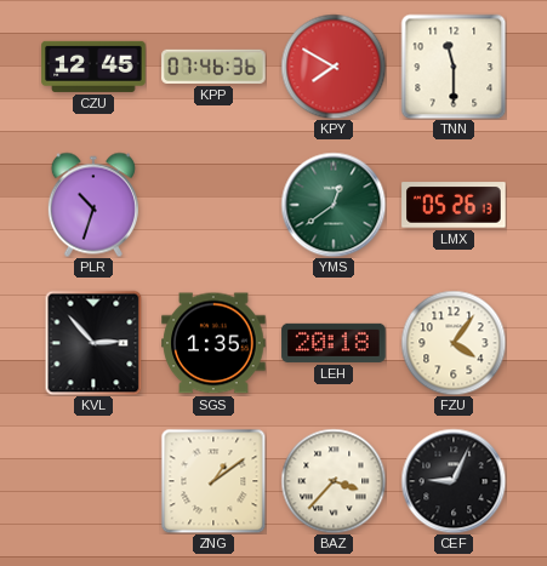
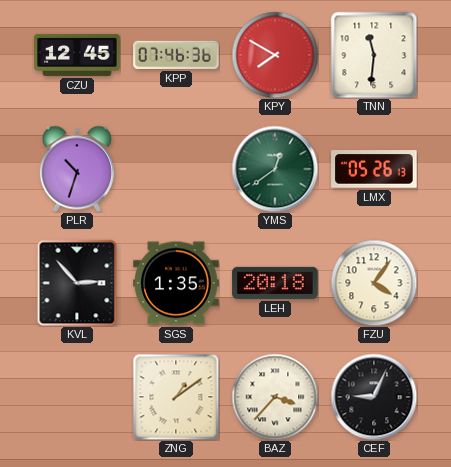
TNN: 11:30 -> 11:31 (374, 55)
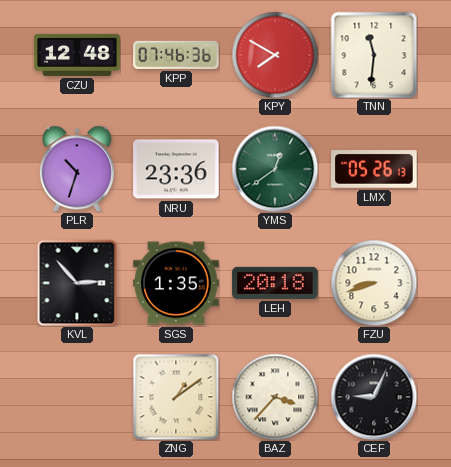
CZU: 12:45 -> 12:48 (77, 55)
NRU: none -> 23:36 (176, 169)
FZU: 4:06 -> 8:42 (374, 283)
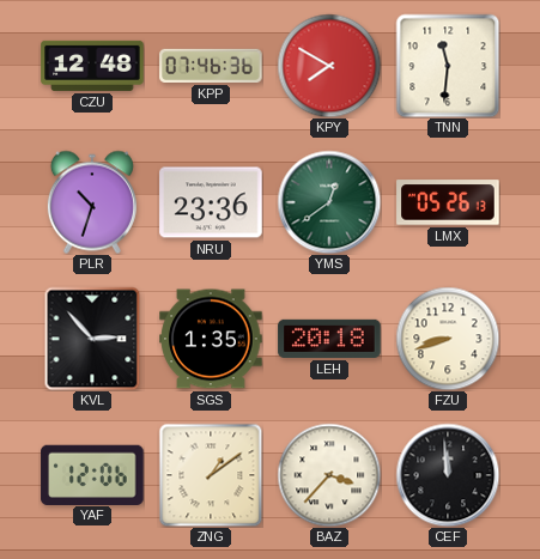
YAF: none -> 12:06 (92, 474)
CEF: 9:04 -> 11:59 (448, 475)
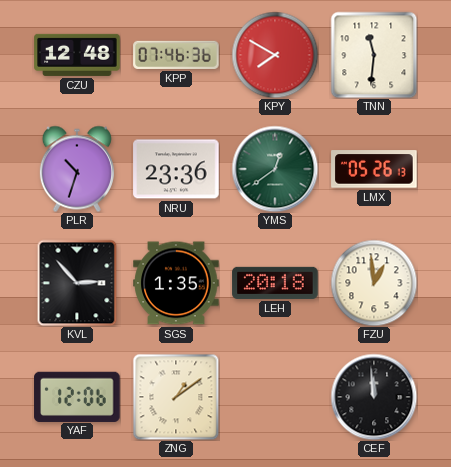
FZU: 8:42 -> 12:59 (374, 283)
BAZ: 3:37 -> none (329, 475)
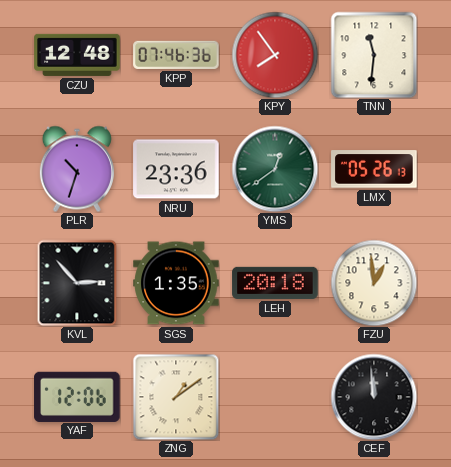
KPY: 7:50 -> 7:54 (275, 55)
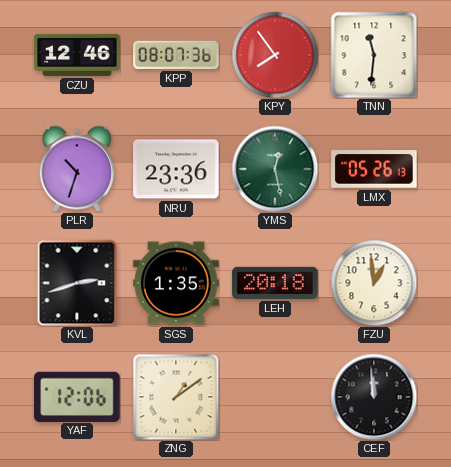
CZU: 12:48 -> 12:46 (77, 55)
KPP: 07:46 -> 08:07 (176, 55)
YMS: 12:39 -> 12:28 (275, 169)
KVL: 2:53 -> 2:42 (77, 283)
